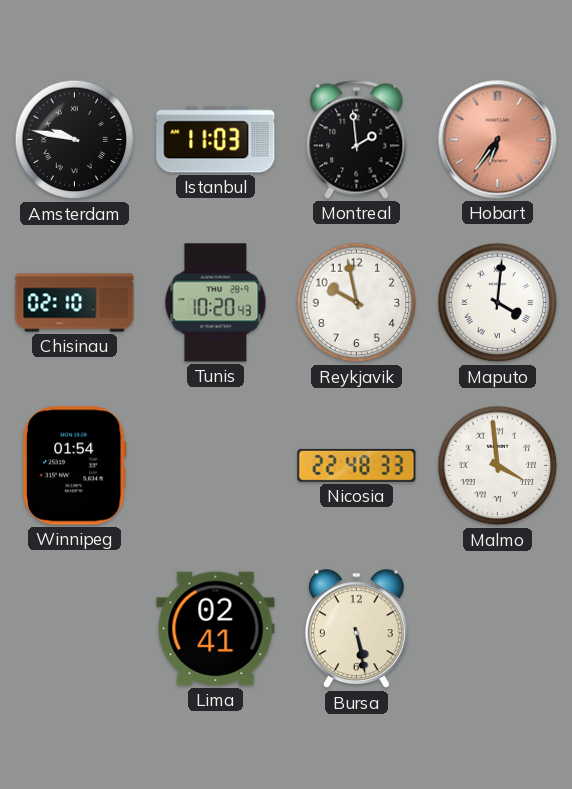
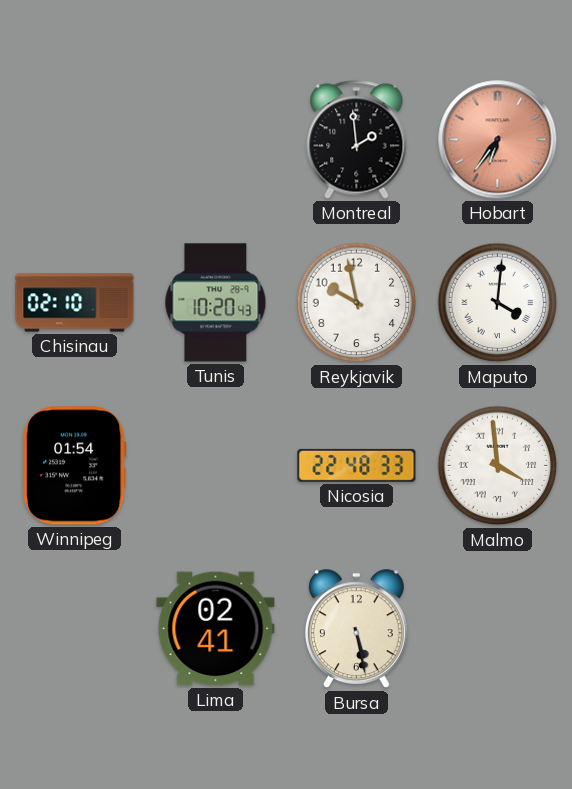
Amsterdam: 9:47 -> none (75, 140)
Istanbul: 11:03 -> none (216, 140)
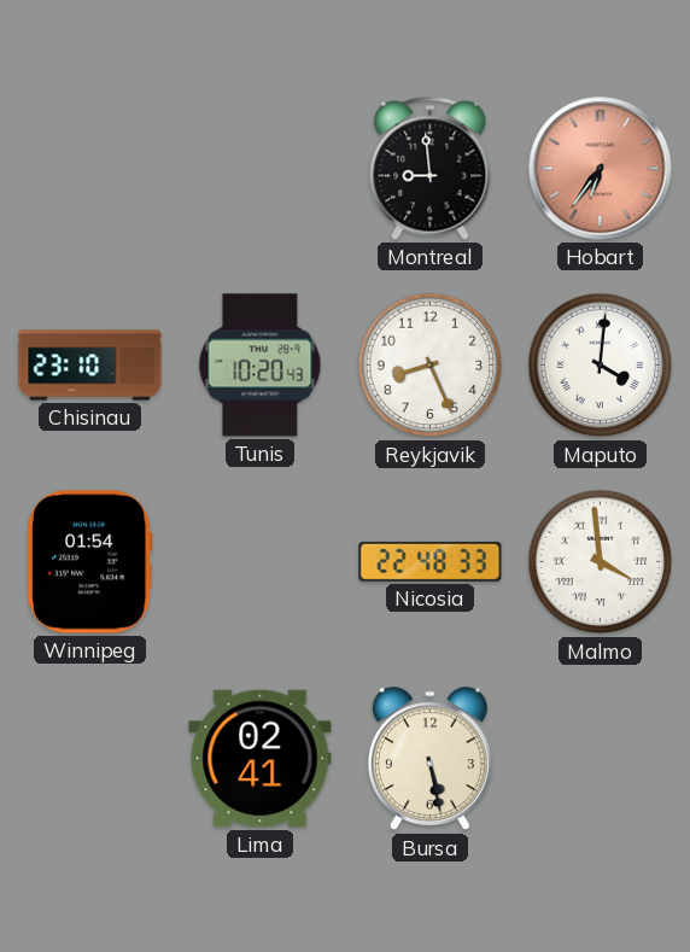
Montreal: 1:59 -> 8:59 (431, 169)
Chisinau: 02:10 -> 23:10 (90, 366)
Reykjavik: 9:58 -> 8:26 (431, 366)
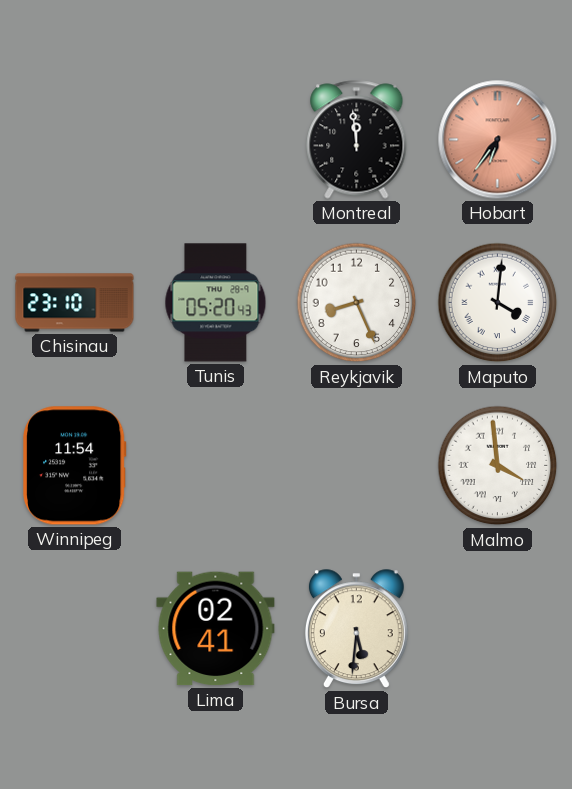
Montreal: 8:59 -> 11:59 (357, 140)
Tunis: 10:20 -> 05:20 (216, 303)
Winnipeg: 01:54 -> 11:54 (75, 466)
Nicosia: 22:48 -> none (431, 561)
Bursa: 5:28 -> 5:31 (356, 629)
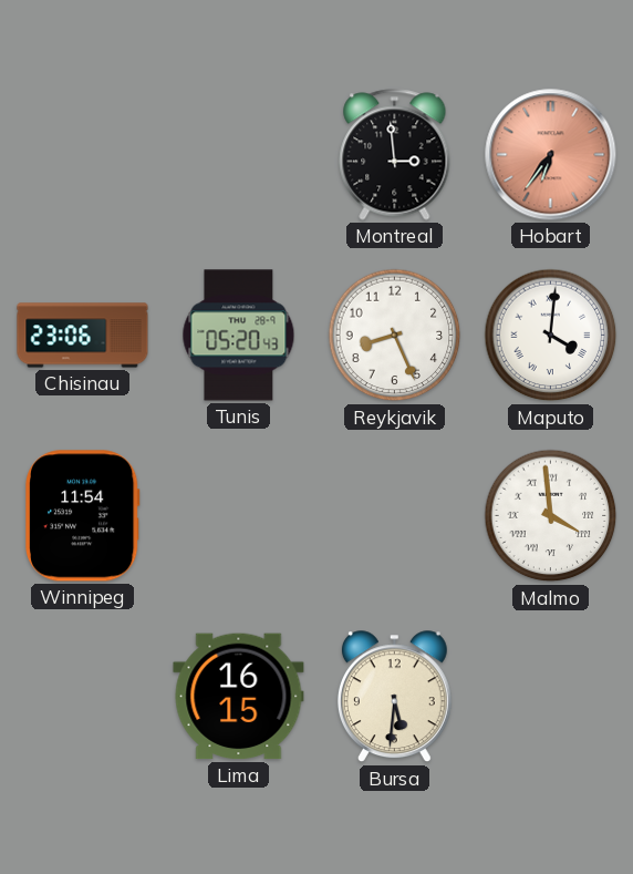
Montreal: 11:59 -> 2:59 (395, 155)
Chisinau: 23:10 -> 23:06 (83, 336)
Lima: 02:41 -> 16:15 (239, 697)
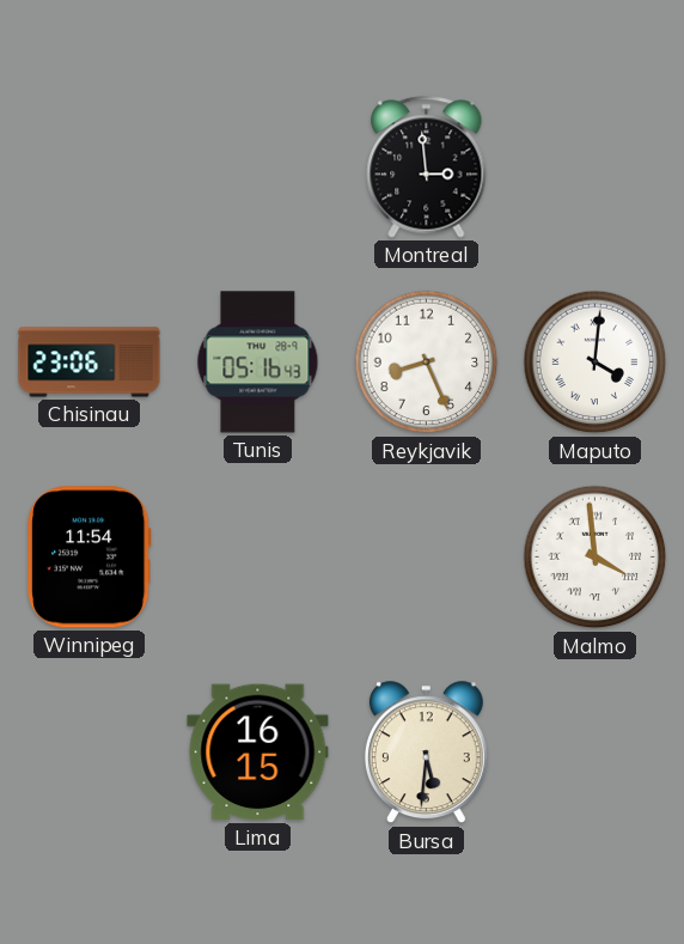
Hobart: 6:36 -> none (551, 155)
Tunis: 05:20 -> 05:16 (258, 363)
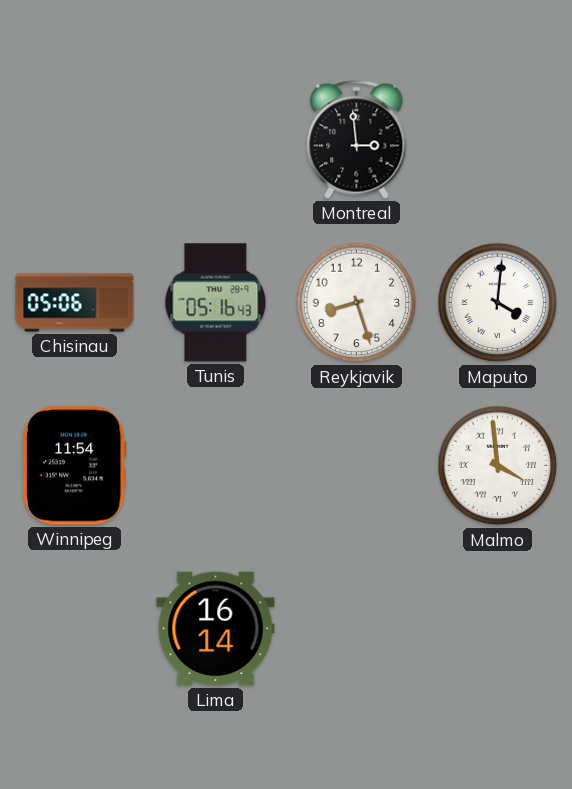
Chisinau: 23:06 -> 05:06 (75, 303)
Reykjavik: 8:26 -> 8:27 (357, 303)
Lima: 16:15 -> 16:14 (216, 629)
Bursa: 5:31 -> none (426, 753)
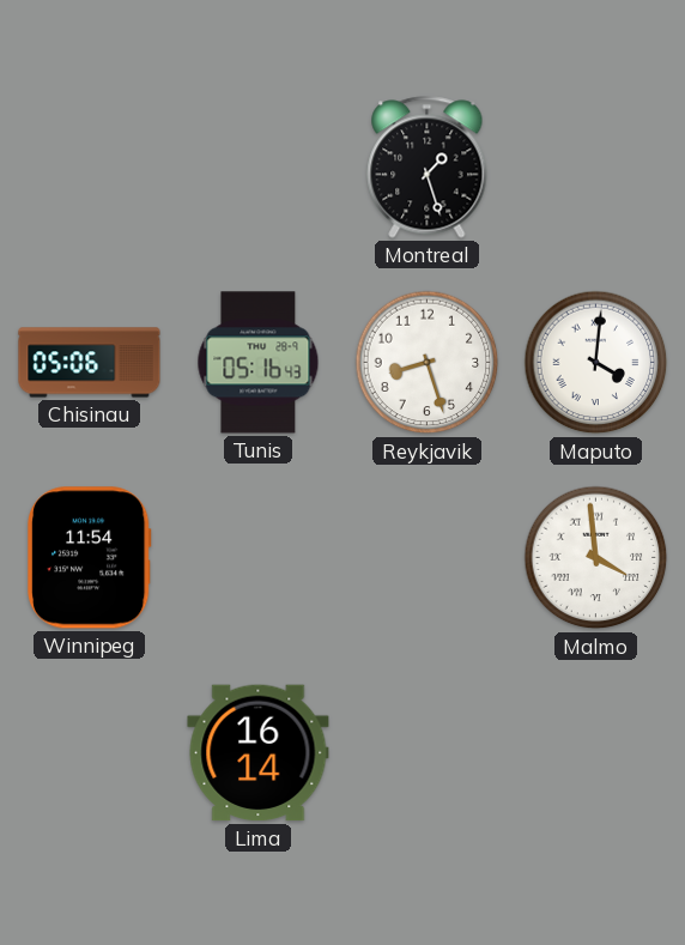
Montreal: 2:59 -> 1:27 (428, 168)
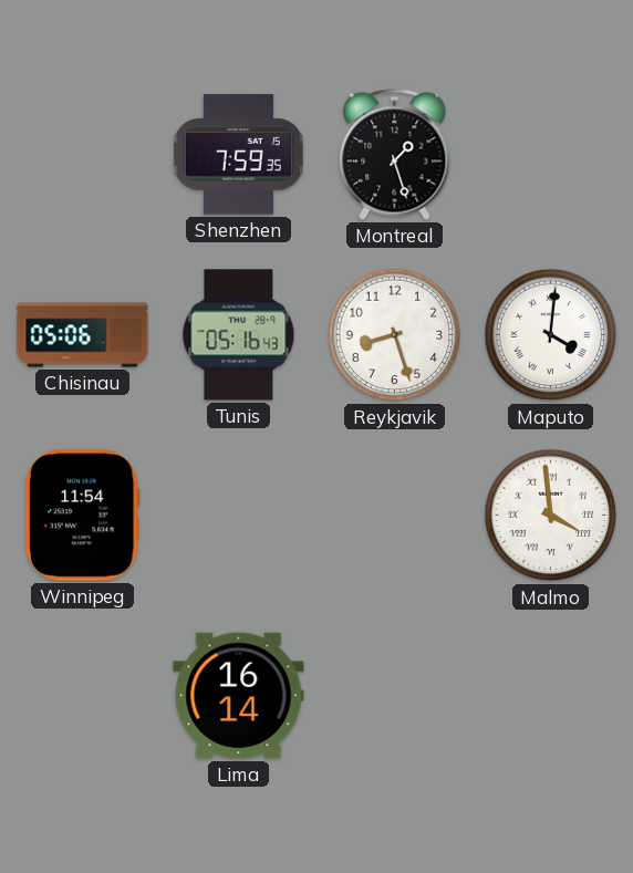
Shenzhen: none -> 7:59 (238, 155)
